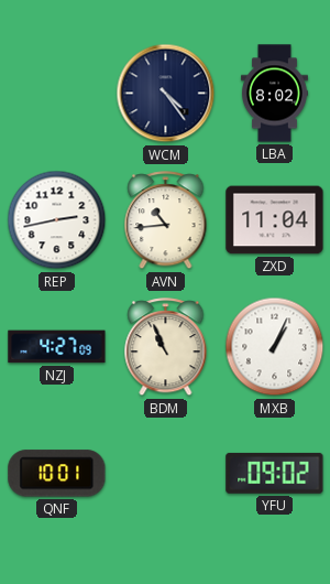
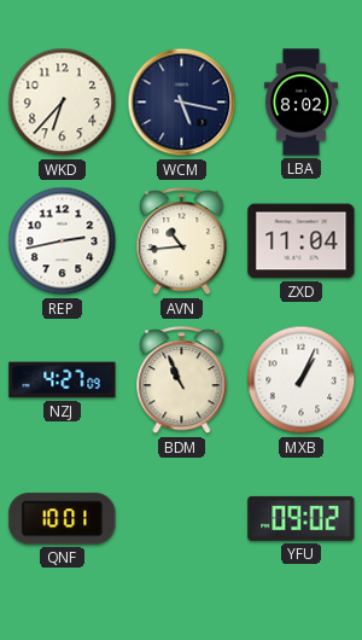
WKD: none -> 6:37 (63, 103)
WCM: 4:24 -> 5:17 (182, 103)
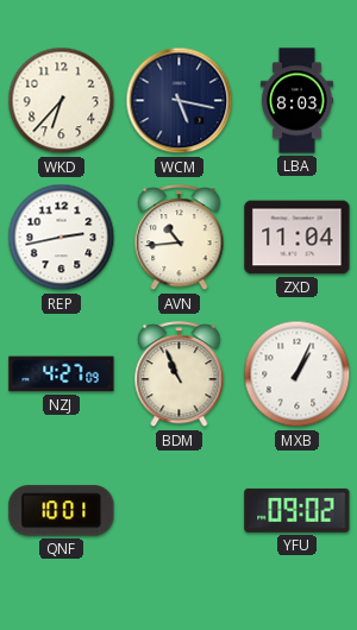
LBA: 8:02 -> 8:03 (296, 101)
